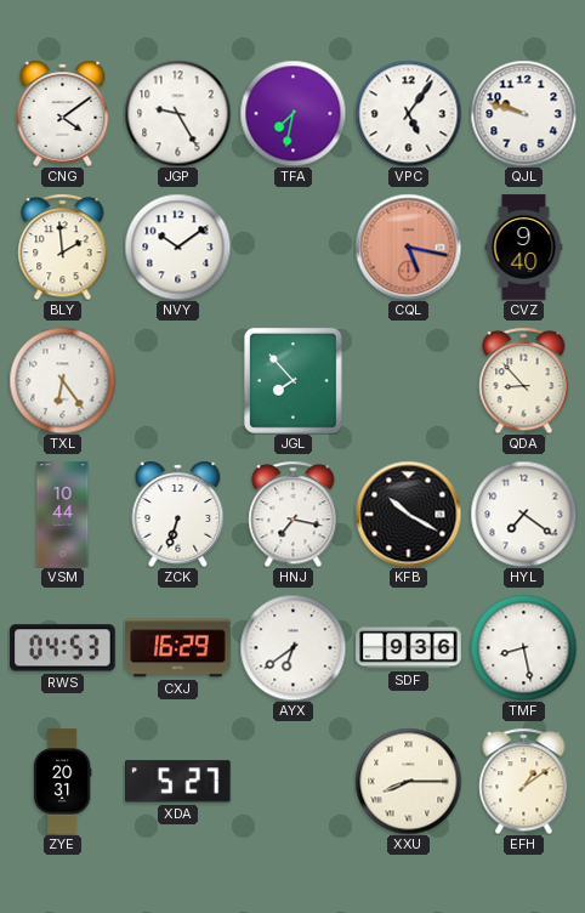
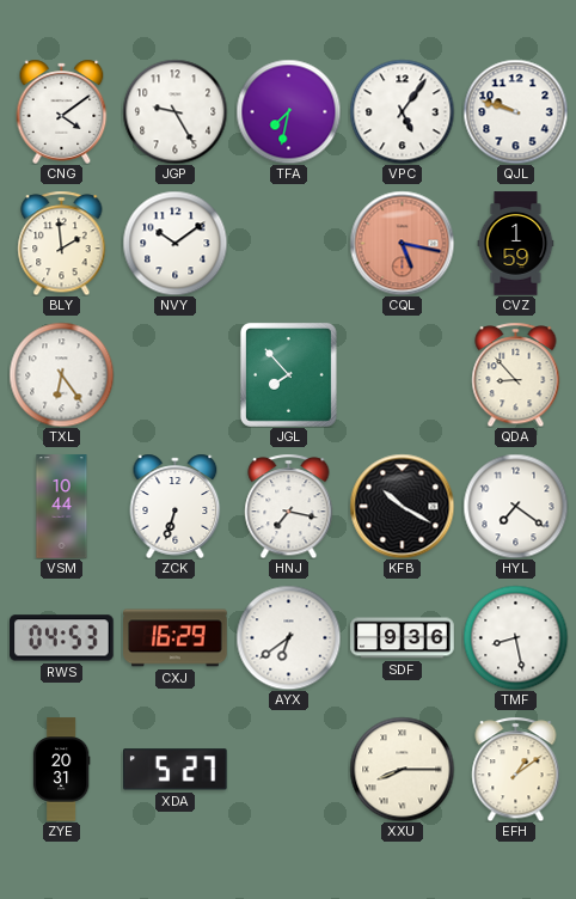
CVZ: 9:40 -> 1:59 (516, 244)
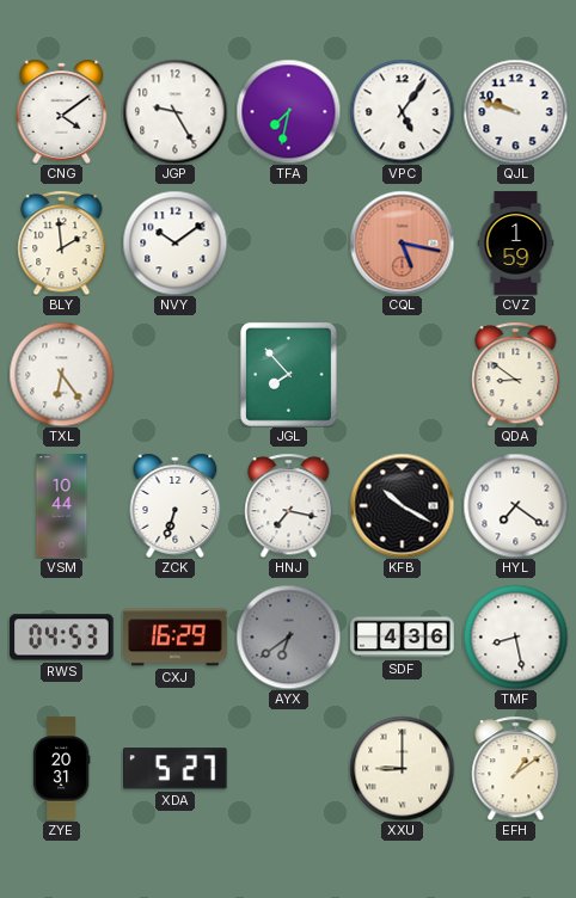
QDA: 8:53 -> 8:51 (516, 374)
AYX dial: white -> grey (288, 636)
SDF: 9:36 -> 4:36 (403, 638)
XXU: 8:15 -> 9:00 (402, 768)
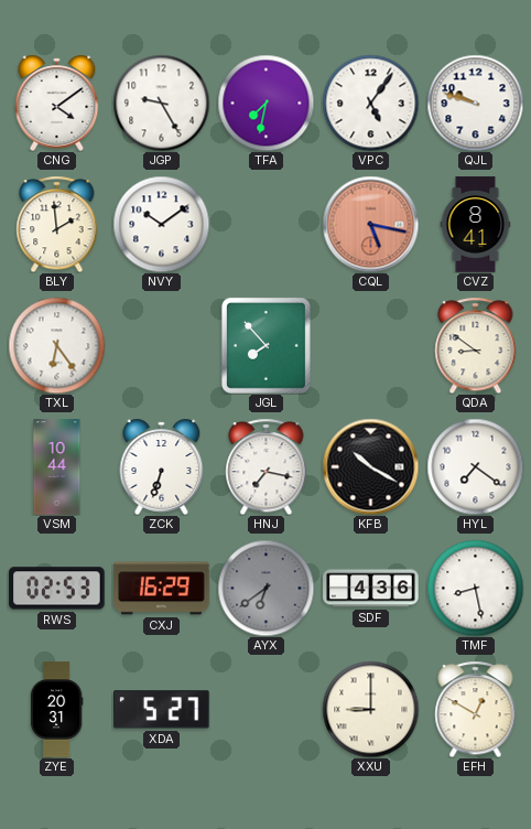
CVZ: 1:59 -> 8:41 (476, 225)
RWS: 04:53 -> 02:53 (57, 589)
EFH: 1:09 -> 12:50 (476, 709)
